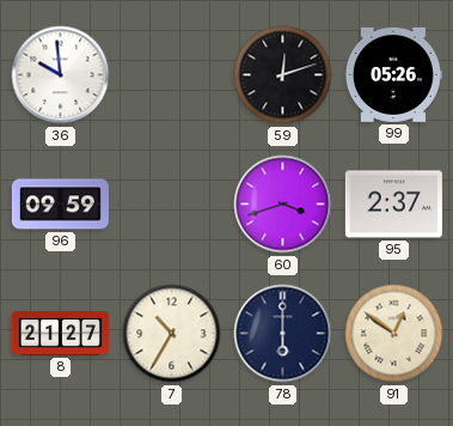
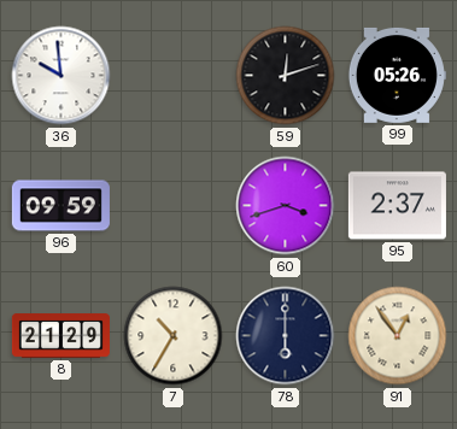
8: 21:27 -> 21:29 (60, 336)
91: 12:51 -> 12:54 (398, 336)
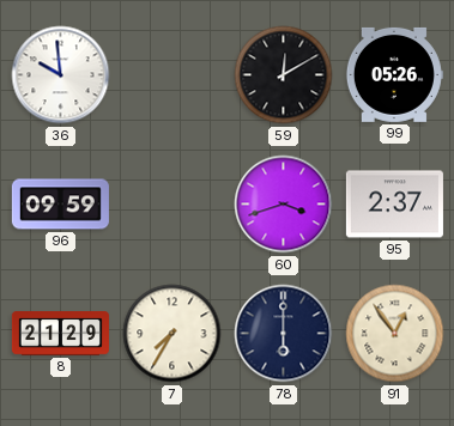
59: 12:12 -> 12:10 (284, 75)
7: 10:35 -> 7:35 (172, 334)
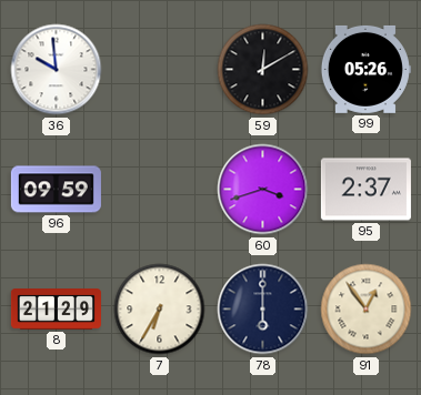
7: 7:35 -> 6:35 (160, 310)
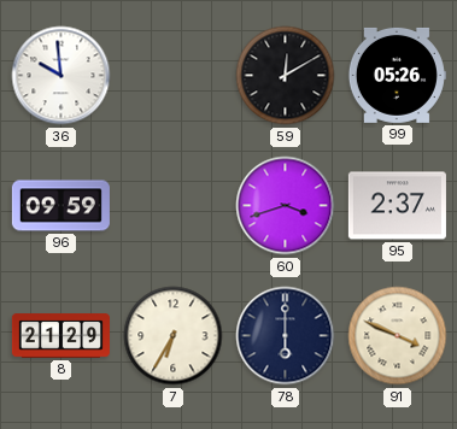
91: 12:54 -> 3:49 (398, 336)
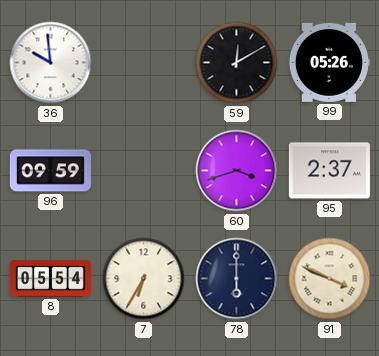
8: 21:29 -> 05:54 (50, 279)
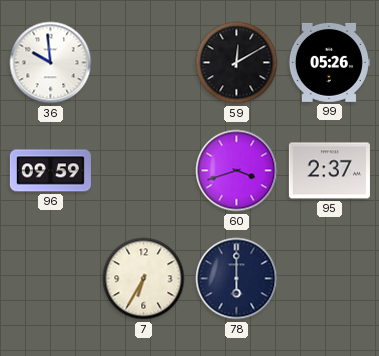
8: 05:54 -> none (50, 279)
91: 3:49 -> none (330, 279)
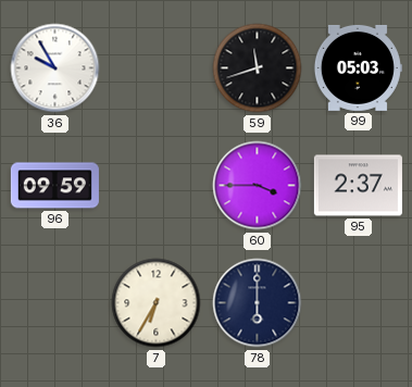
36: 9:59 -> 9:55 (55, 68)
59: 12:10 -> 11:42 (258, 68)
99: 05:26 -> 05:03 (358, 67)
60: 3:42 -> 3:45 (258, 186)
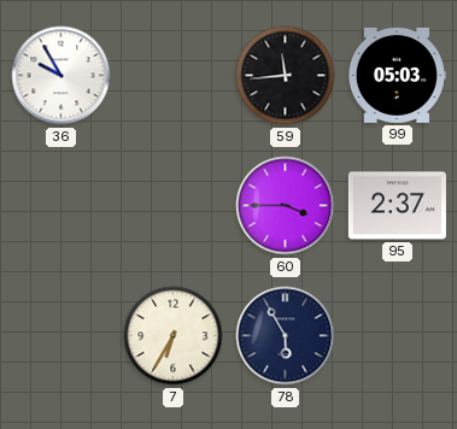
59: 11:42 -> 11:44 (286, 76)
96: 09:59 -> none (54, 186)
78: 6:00 -> 5:55 (286, 336)
